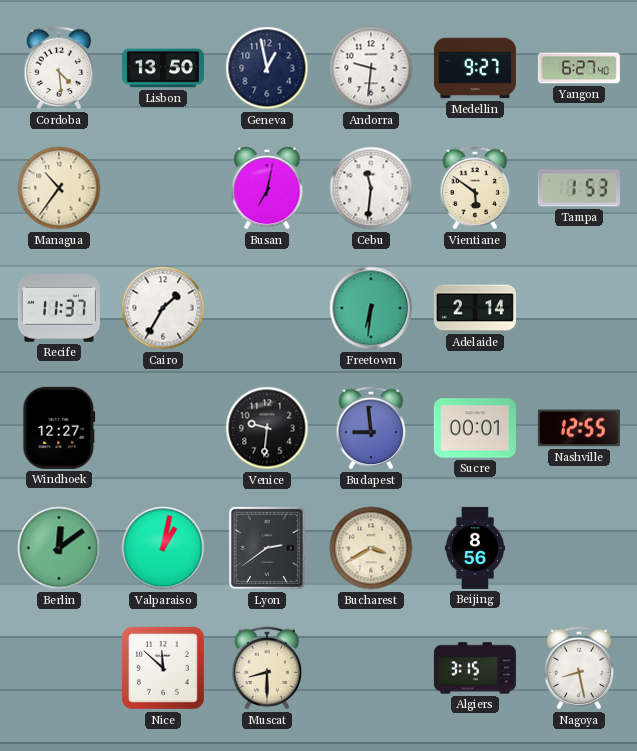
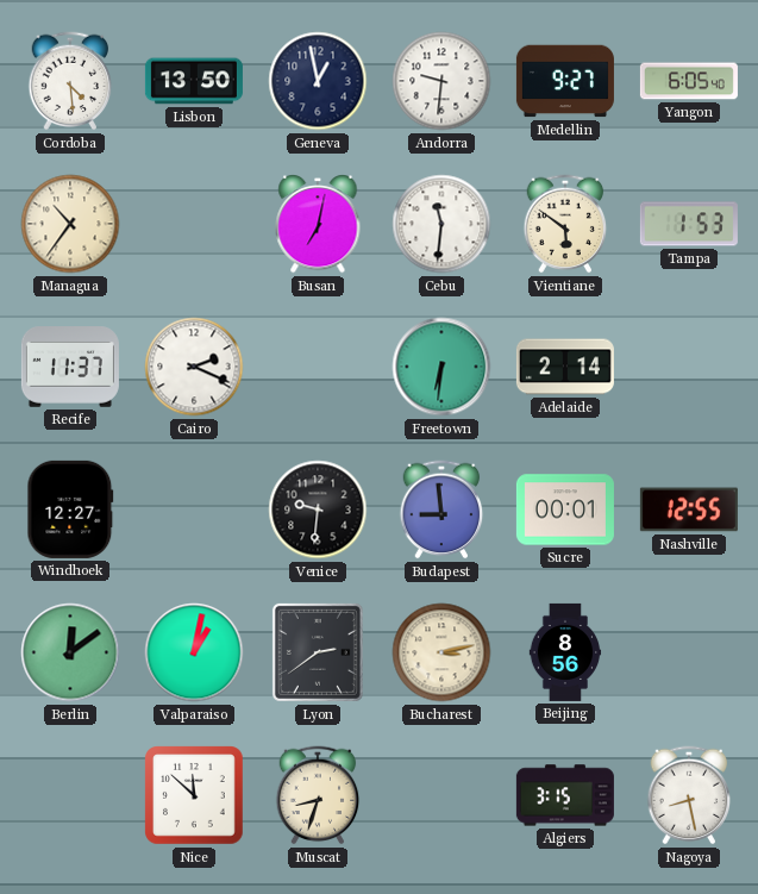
Yangon: 6:27 -> 6:05 (689, 81)
Cairo: 1:35 -> 2:19 (194, 367)
Bucharest: 3:40 -> 3:13 (441, 652)
Muscat: 8:30 -> 8:33 (318, 795)
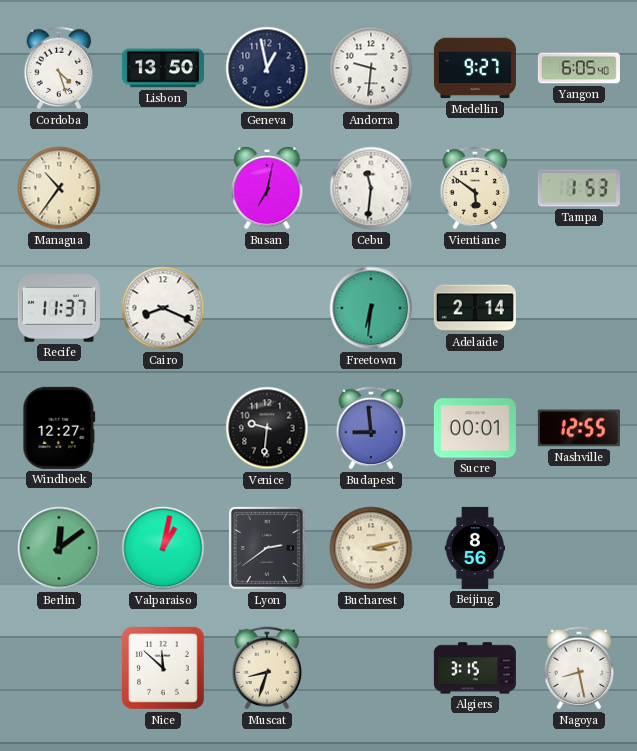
Cordoba: 4:29 -> 4:27 (59, 68)
Cairo: 2:19 -> 8:19 (163, 308)
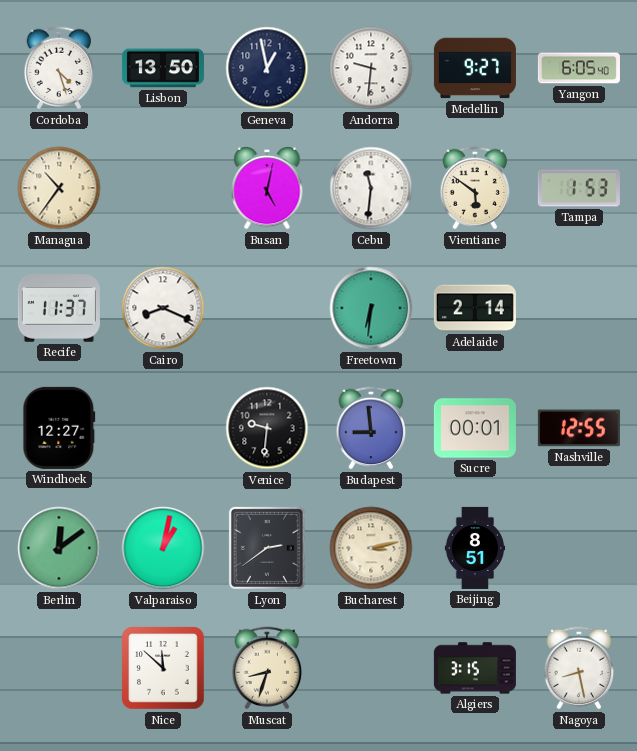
Busan: 7:02 -> 5:02 (267, 189)
Beijing: 8:56 -> 8:51 (475, 548)
